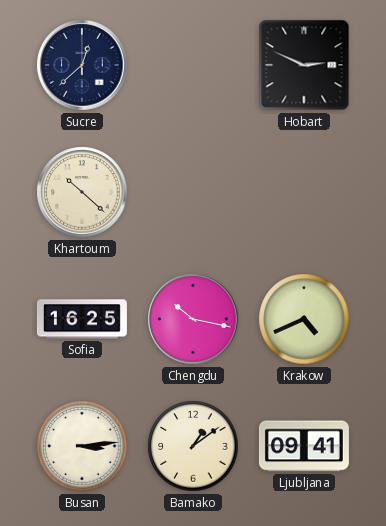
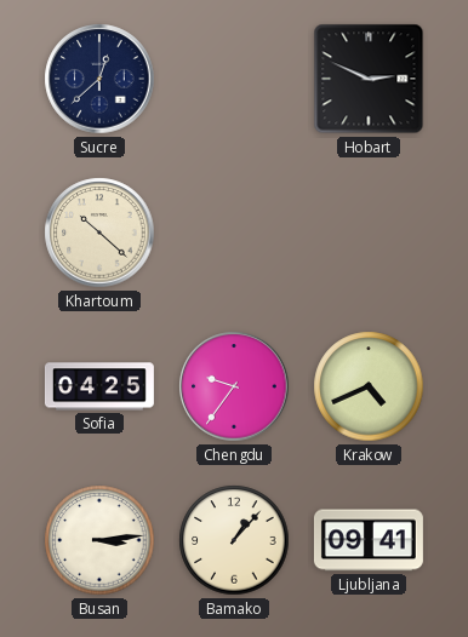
Sofia: 16:25 -> 04:25 (99, 386)
Chengdu: 10:17 -> 9:36 (234, 386)
Bamako: 1:09 -> 1:07 (234, 540)
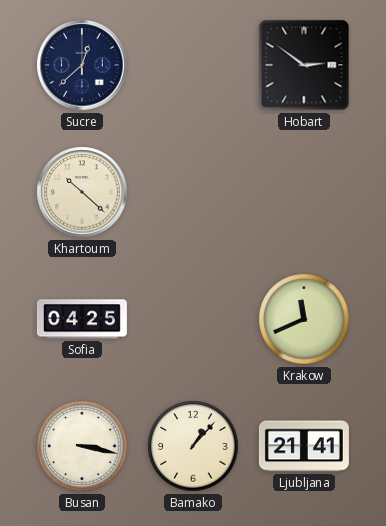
Hobart: 2:49 -> 2:51 (304, 65)
Chengdu: 9:36 -> none (234, 386)
Krakow: 4:41 -> 11:41 (304, 319)
Busan: 3:14 -> 3:17 (82, 446)
Ljubljana: 09:41 -> 21:41 (304, 446)
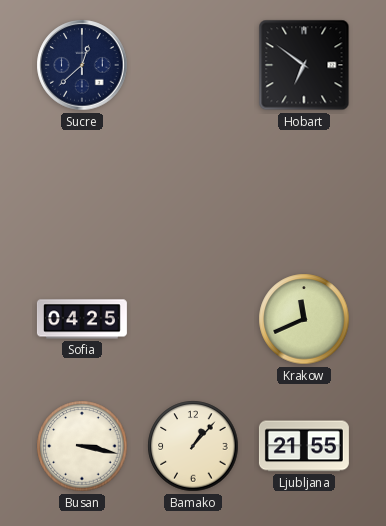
Hobart: 2:51 -> 6:51 (304, 65)
Khartoum: 10:22 -> none (82, 192)
Ljubljana: 21:41 -> 21:55 (304, 446)
